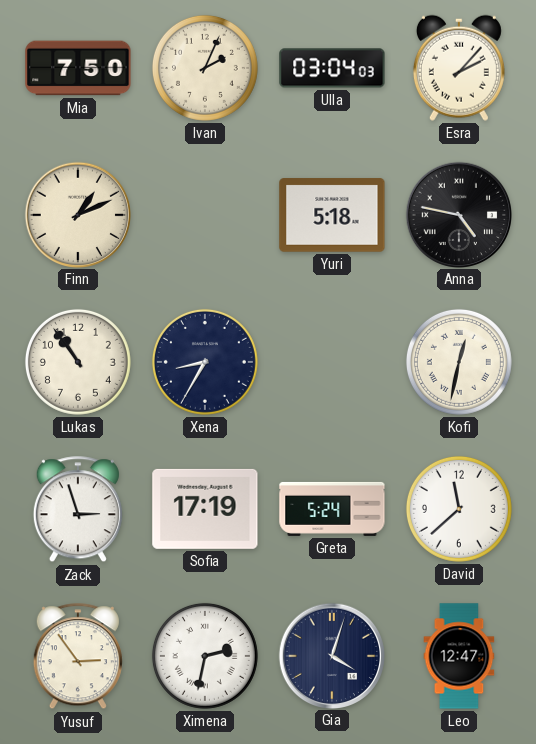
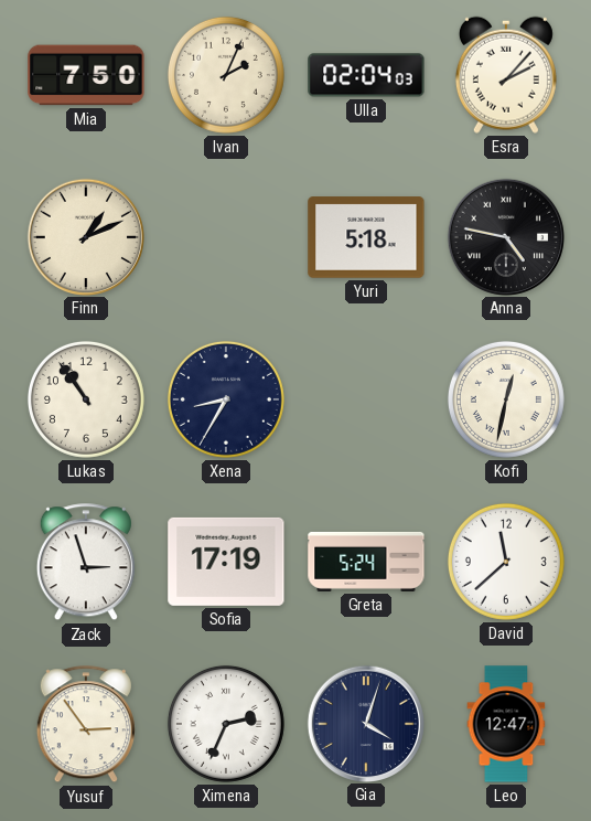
Ulla: 03:04 -> 02:04 (366, 75)
Ximena: 2:32 -> 2:34 (226, 724)
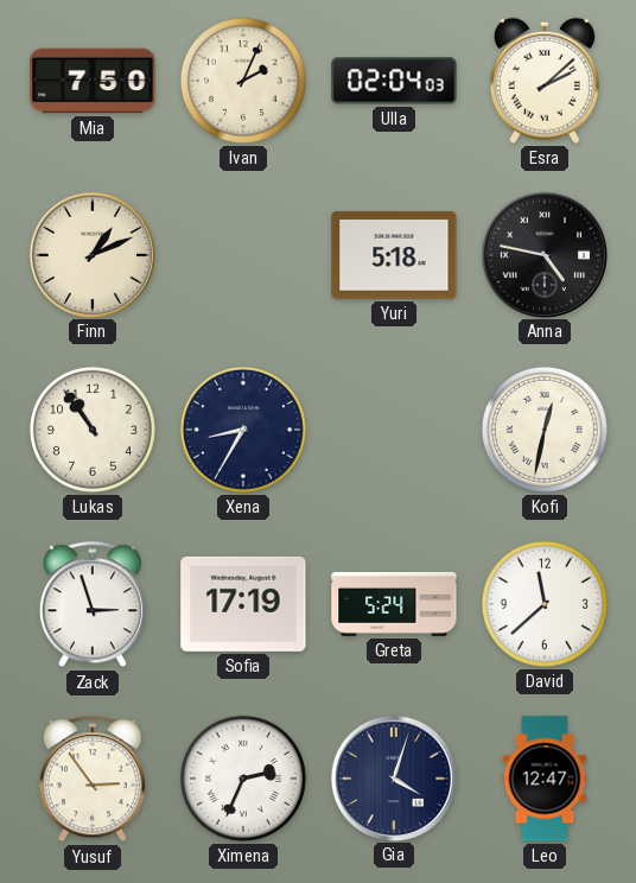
Esra: 2:07 -> 2:08 (545, 81)
